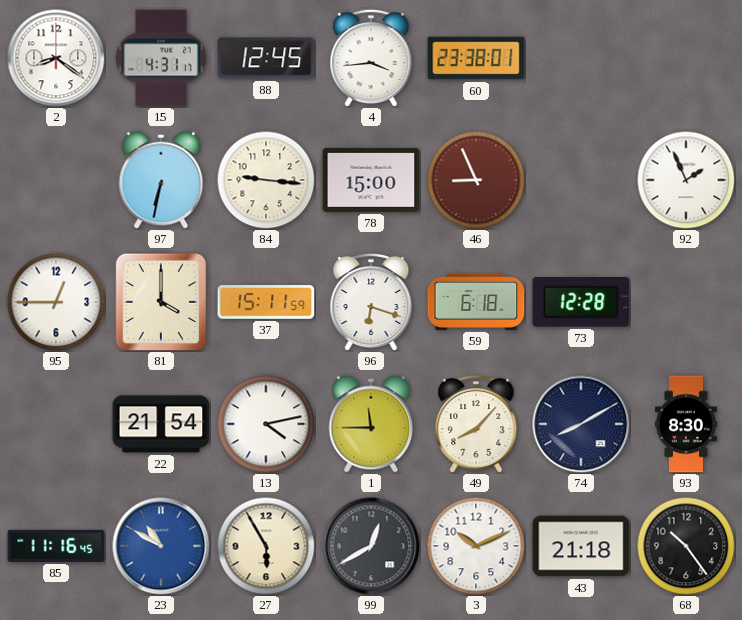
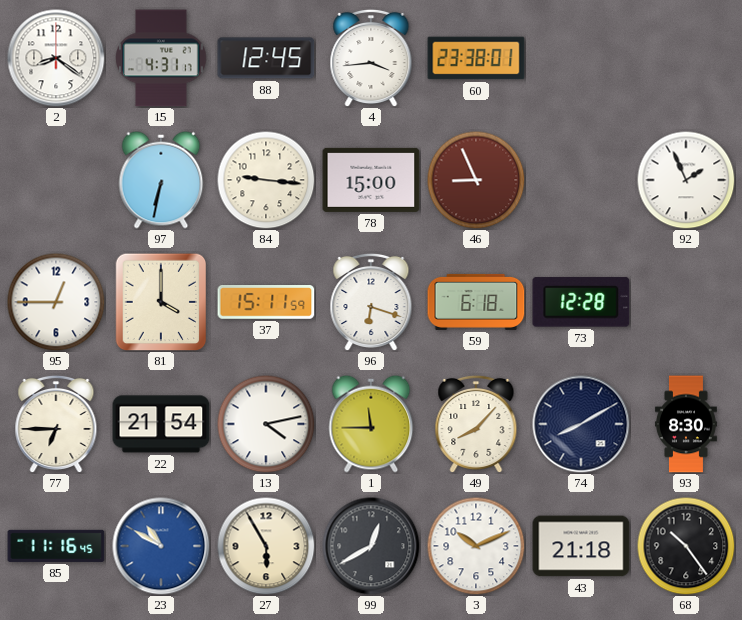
77: none -> 6:45 (56, 424)
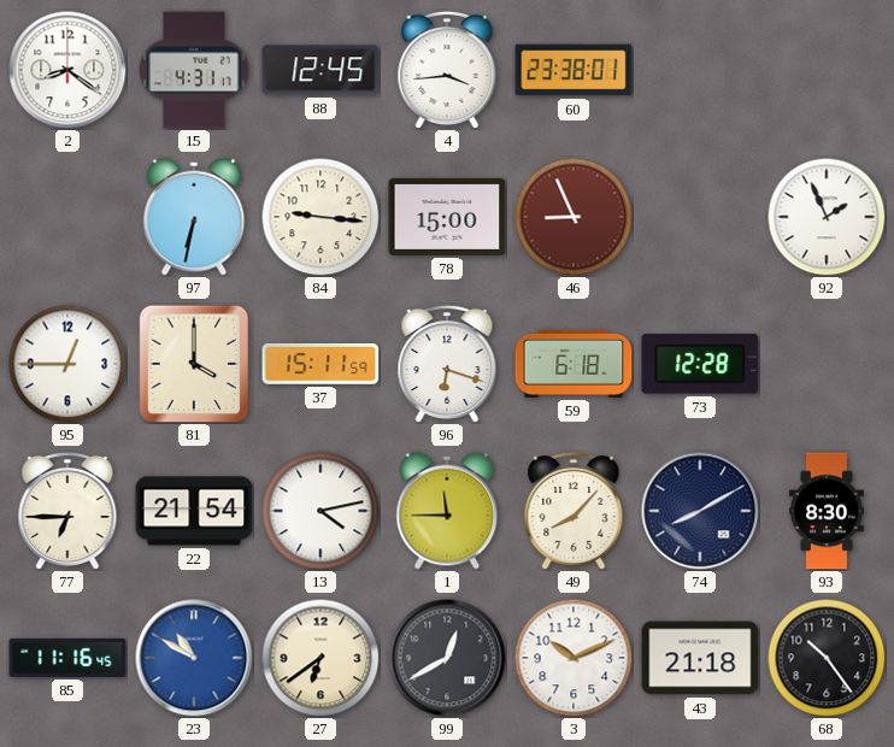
27: 5:55 -> 6:39 (320, 658)
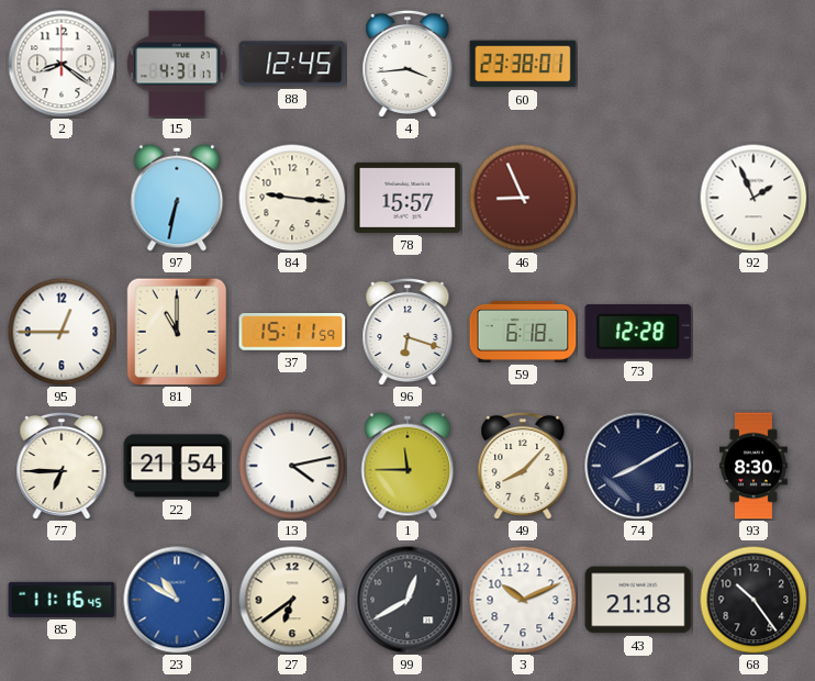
78: 15:00 -> 15:57 (407, 198)
81: 4:00 -> 11:00 (177, 332)
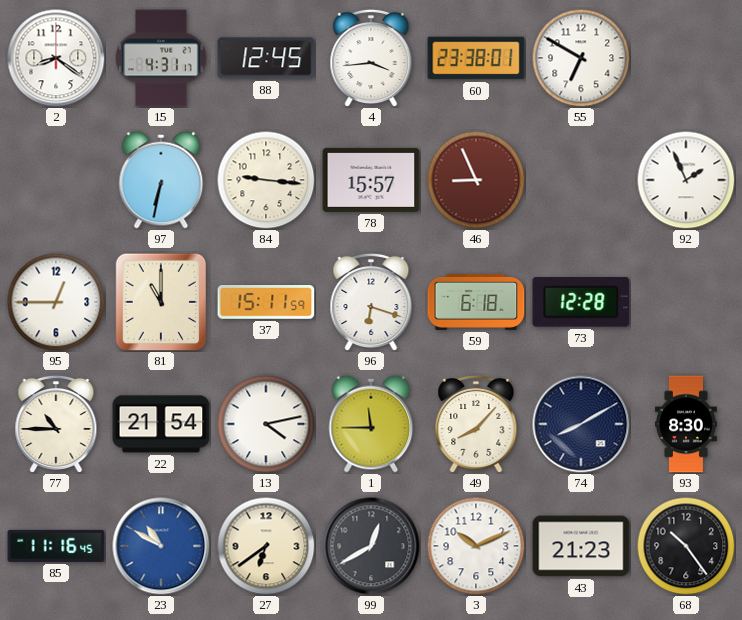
55: none -> 6:50 (581, 58)
77: 6:45 -> 10:45 (56, 424)
43: 21:18 -> 21:23 (581, 546)
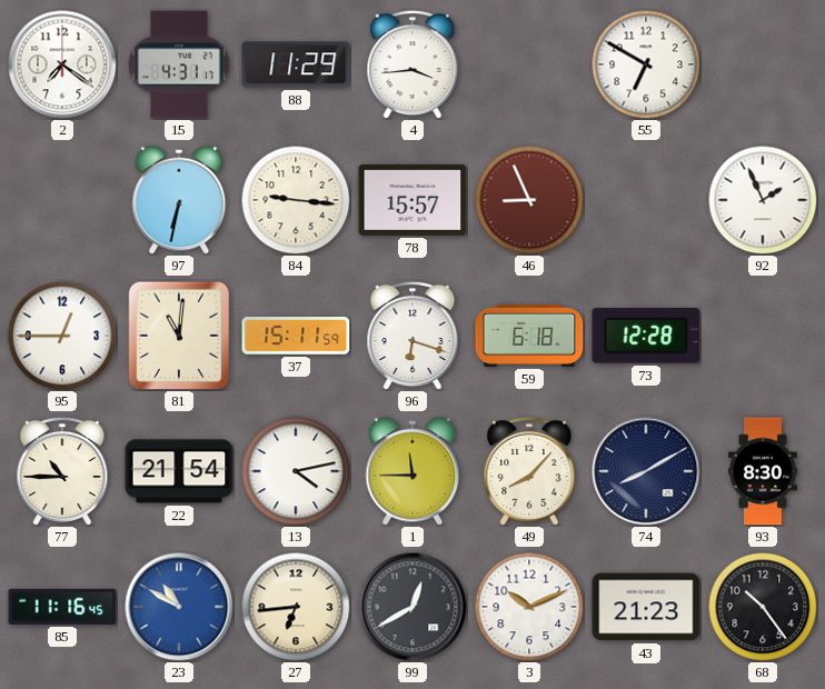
2: 8:21 -> 7:21 (62, 64)
88: 12:45 -> 11:29 (296, 64)
60: 23:38 -> none (476, 58)
81: 11:00 -> 11:01 (179, 336)
27: 6:39 -> 6:44 (296, 607)
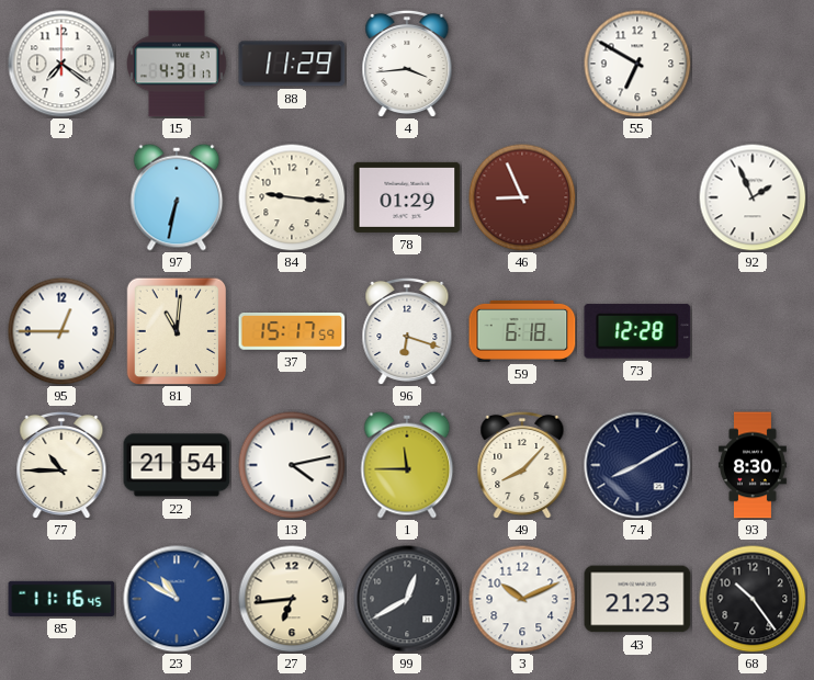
78: 15:57 -> 01:29 (407, 197)
37: 15:11 -> 15:17 (292, 332)
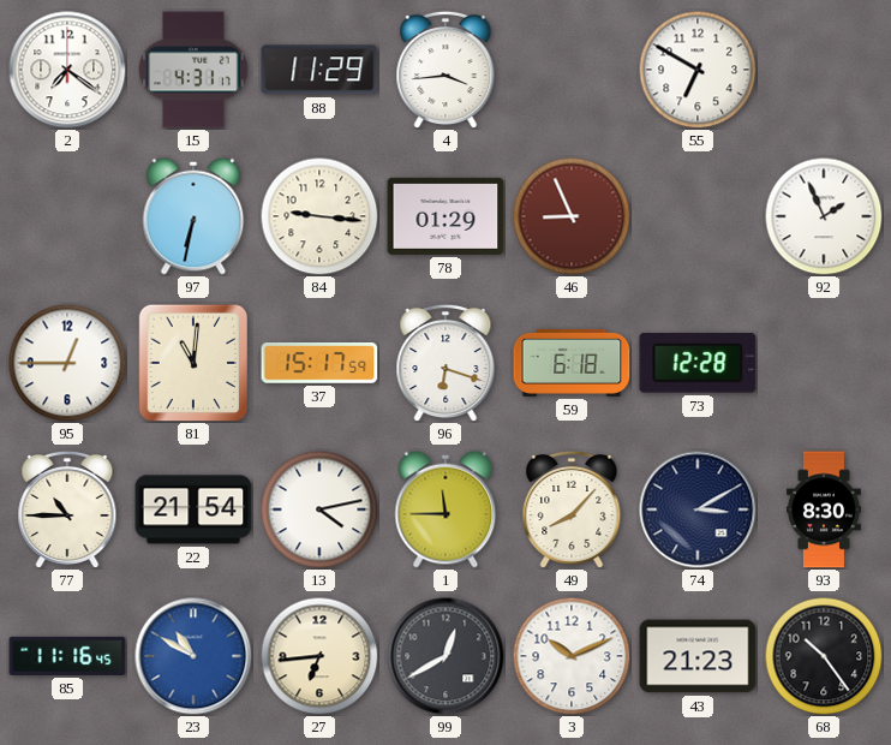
74: 8:10 -> 3:10 (698, 509)
